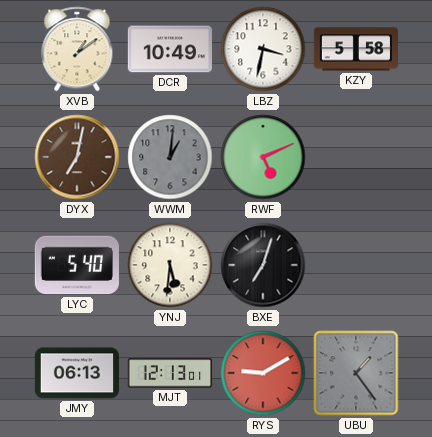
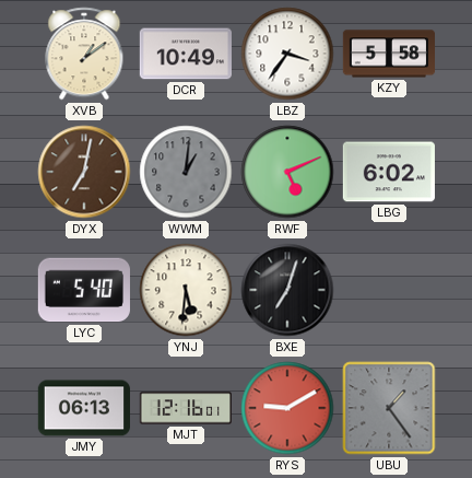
LBZ: 3:32 -> 3:36 (287, 54)
LBG: none -> 6:02 (389, 172)
MJT: 12:13 -> 12:16 (185, 408)
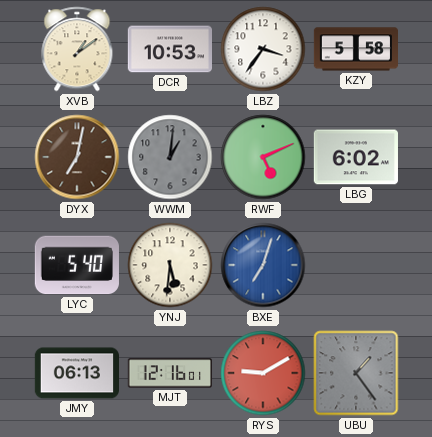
DCR: 10:49 -> 10:53 (169, 49)
BXE dial: black -> blue (263, 265)
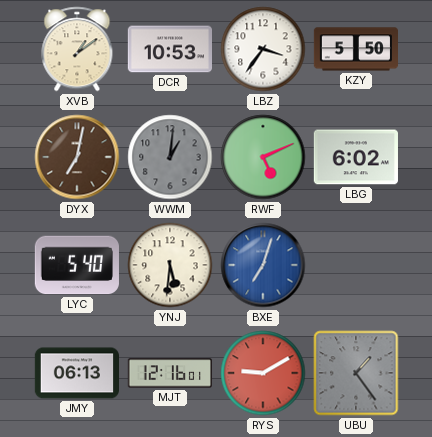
KZY: 5:58 -> 5:50 (356, 49)
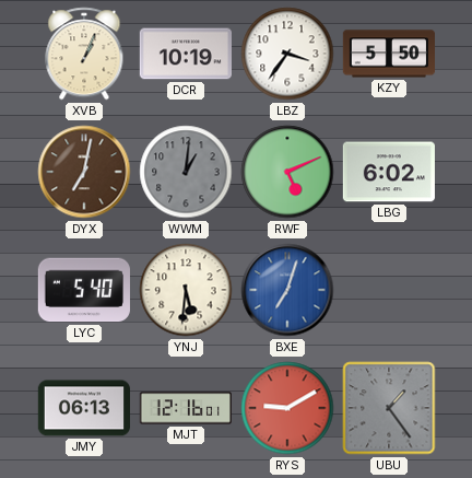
XVB: 1:09 -> 1:04 (84, 54)
DCR: 10:53 -> 10:19 (185, 54)
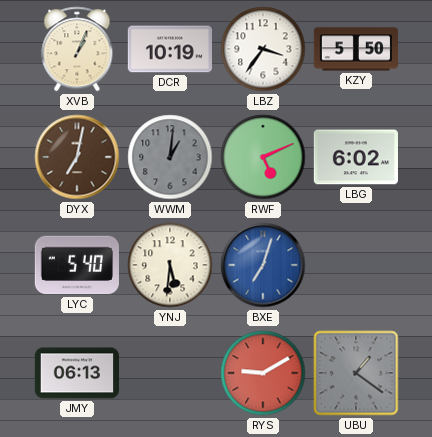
MJT: 12:16 -> none (185, 408)
UBU: 1:24 -> 1:21 (356, 373)
